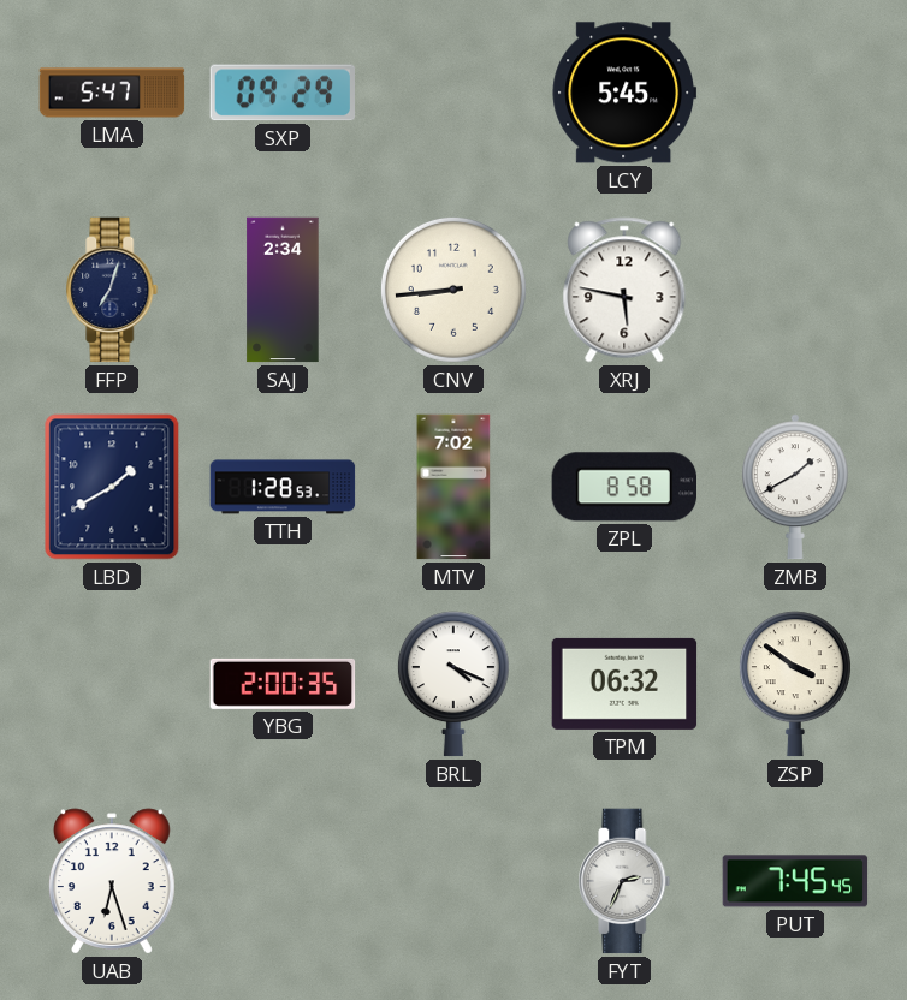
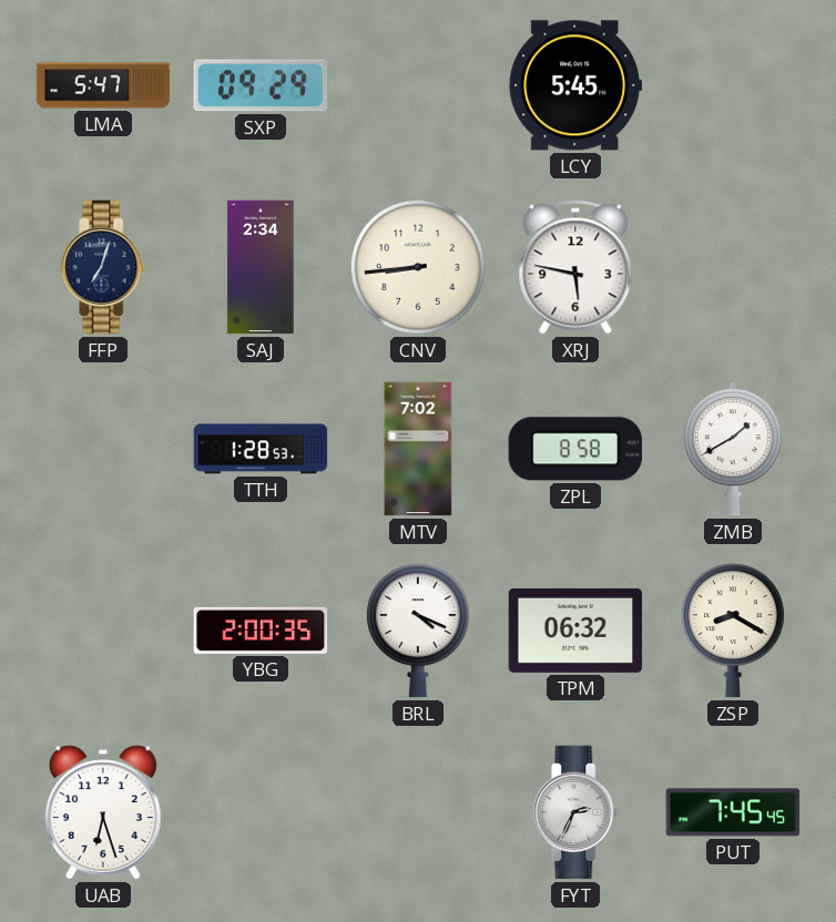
LBD: 1:40 -> none (112, 487)
ZSP: 3:51 -> 8:20 (733, 631)
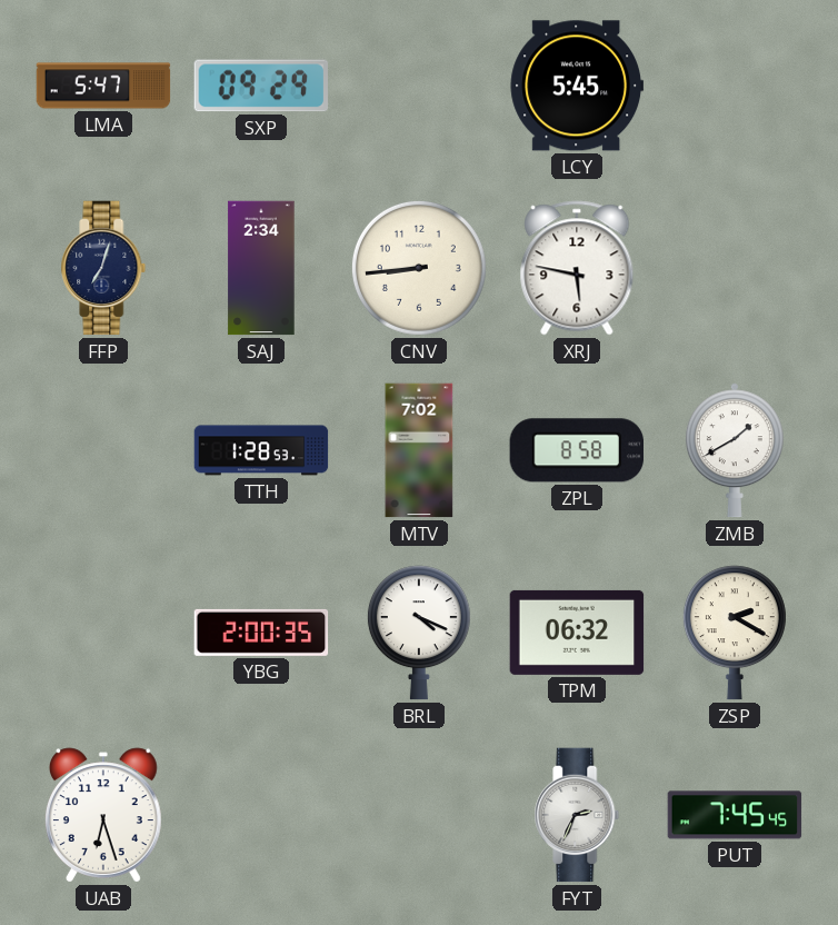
ZSP: 8:20 -> 2:20 (735, 633)
